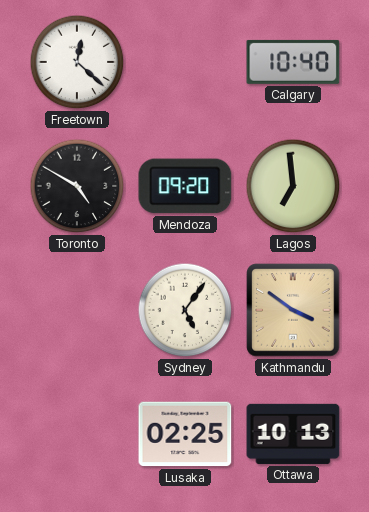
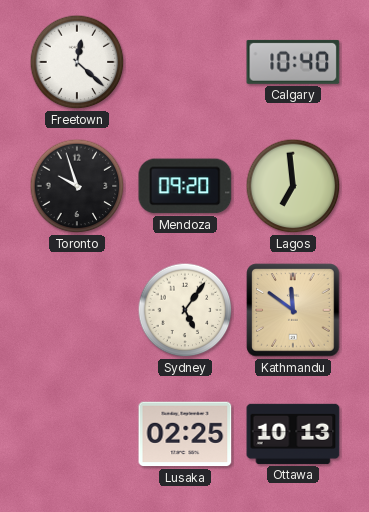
Toronto: 4:50 -> 9:57 (77, 186)
Kathmandu: 3:51 -> 11:51 (293, 310)
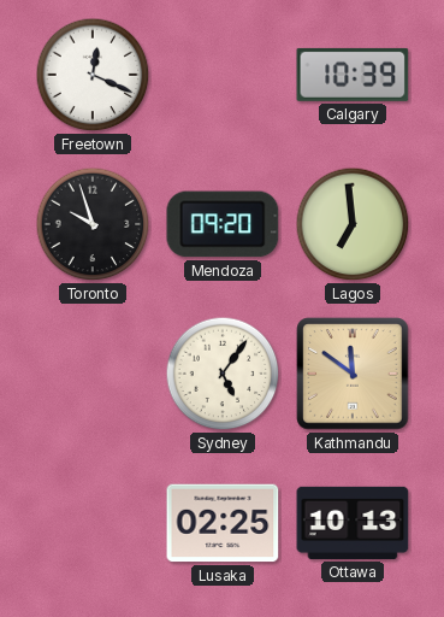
Freetown: 12:22 -> 12:19 (93, 75)
Calgary: 10:40 -> 10:39 (353, 75)
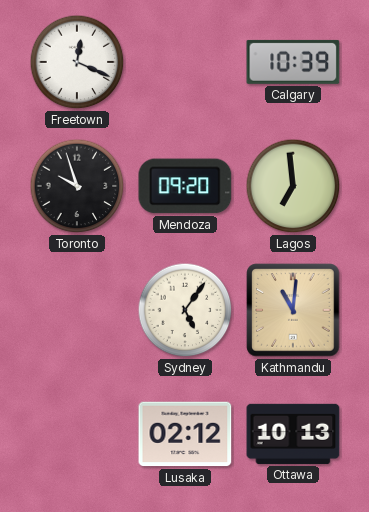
Kathmandu: 11:51 -> 11:01 (293, 310)
Lusaka: 02:25 -> 02:12 (185, 434)
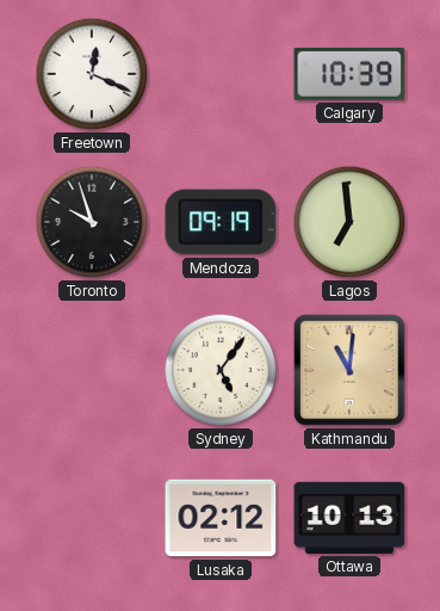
Mendoza: 09:20 -> 09:19 (221, 222)
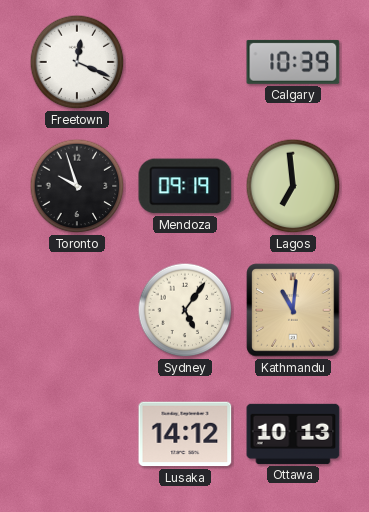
Lusaka: 02:12 -> 14:12 (185, 434)
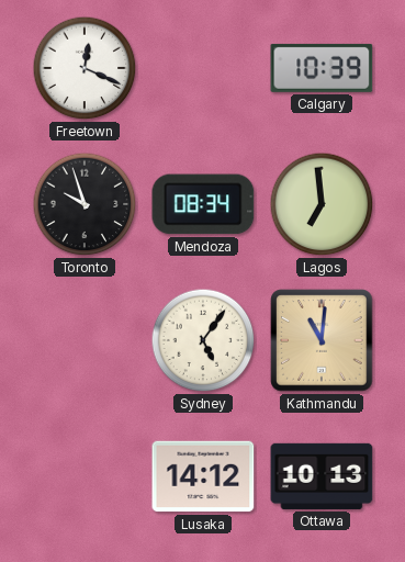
Mendoza: 09:19 -> 08:34 (203, 204)
